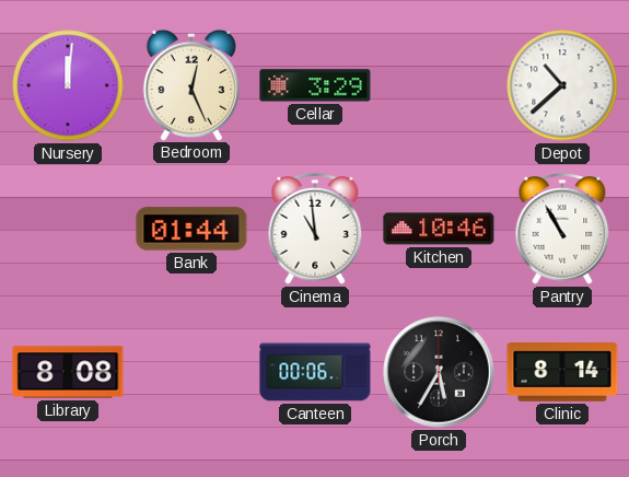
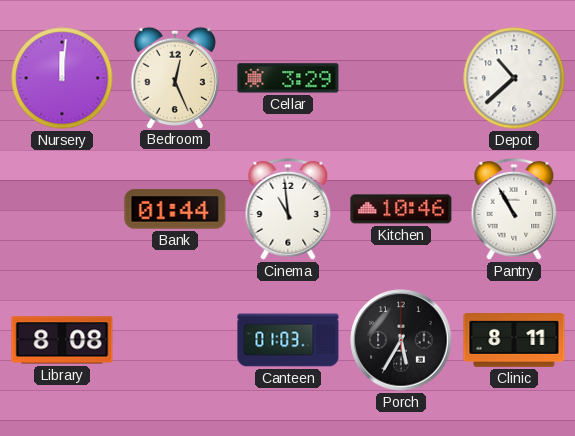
Canteen: 00:06 -> 01:03 (288, 340)
Clinic: 8:14 -> 8:11 (514, 341)
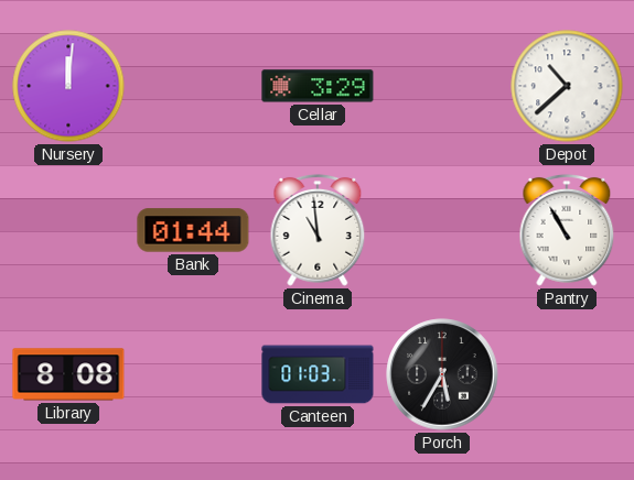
Bedroom: 12:26 -> none (175, 77)
Kitchen: 10:46 -> none (401, 209)
Clinic: 8:11 -> none (514, 341)
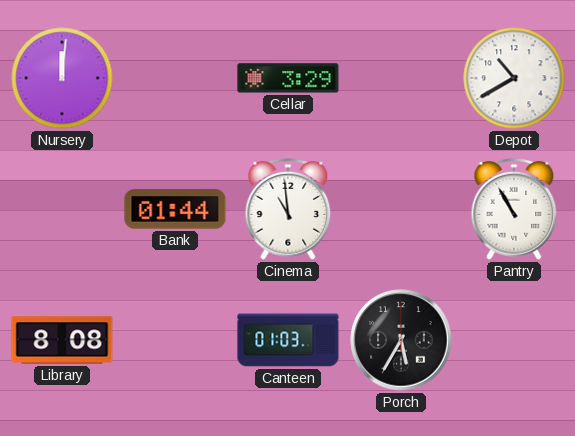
Depot: 10:38 -> 10:40 (514, 78)
